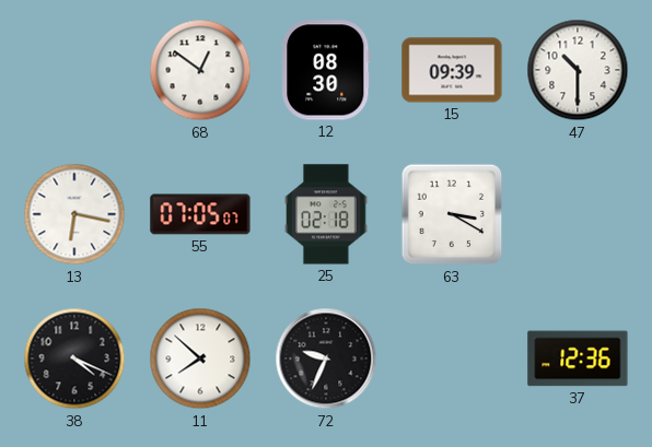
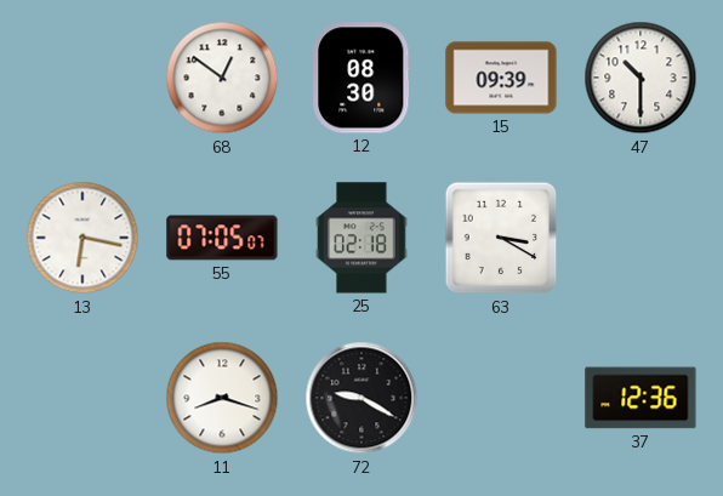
38: 4:19 -> none (74, 358)
11: 7:52 -> 8:18 (222, 398)
72: 9:34 -> 9:20 (362, 398)
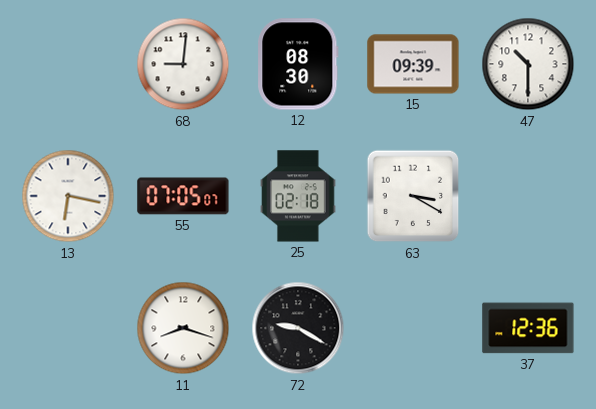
68: 12:51 -> 9:01 (183, 64)
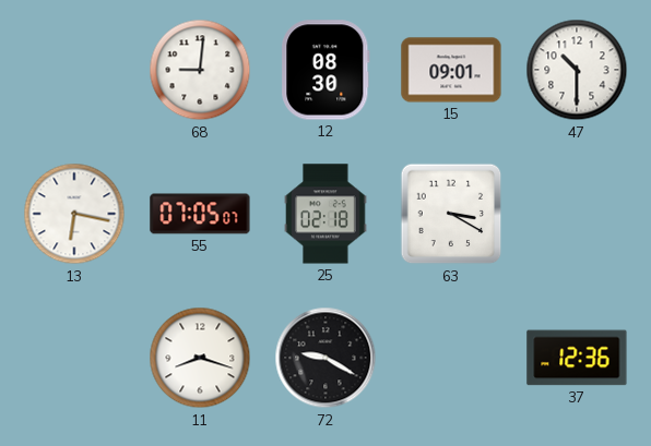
15: 09:39 -> 09:01 (451, 70)
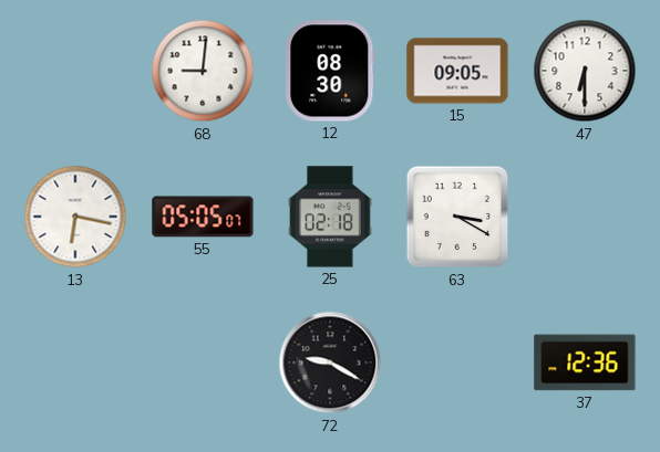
15: 09:01 -> 09:05 (457, 71)
47: 10:30 -> 6:30 (585, 71)
55: 07:05 -> 05:05 (203, 217)
11: 8:18 -> none (200, 358)
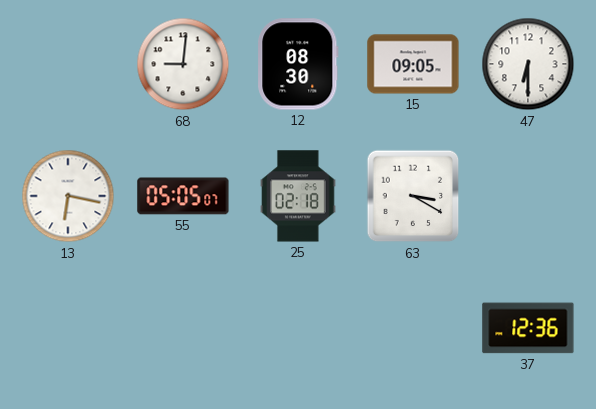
72: 9:20 -> none (330, 362)
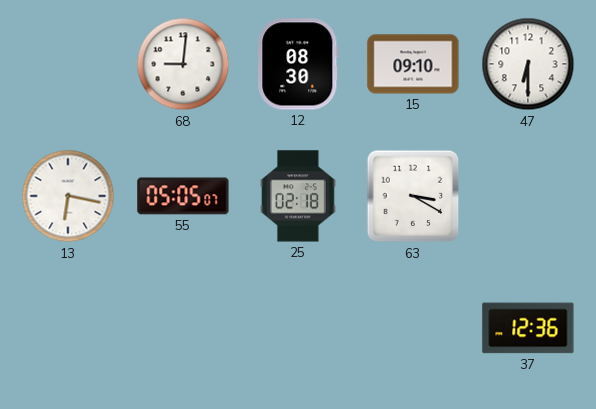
15: 09:05 -> 09:10 (413, 64)
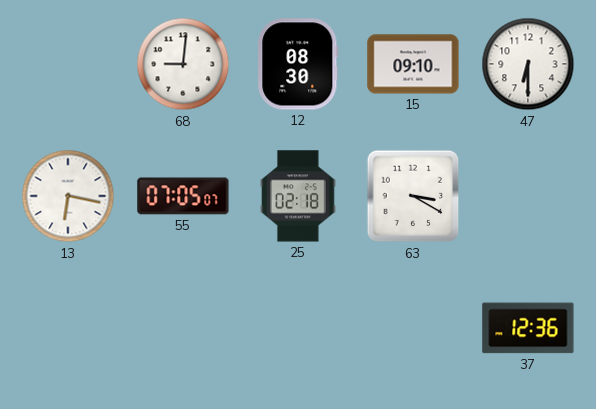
55: 05:05 -> 07:05 (183, 196)
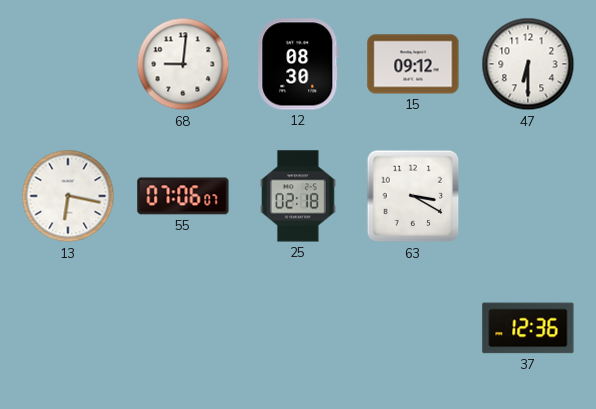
15: 09:10 -> 09:12 (413, 64)
55: 07:05 -> 07:06 (183, 196)
